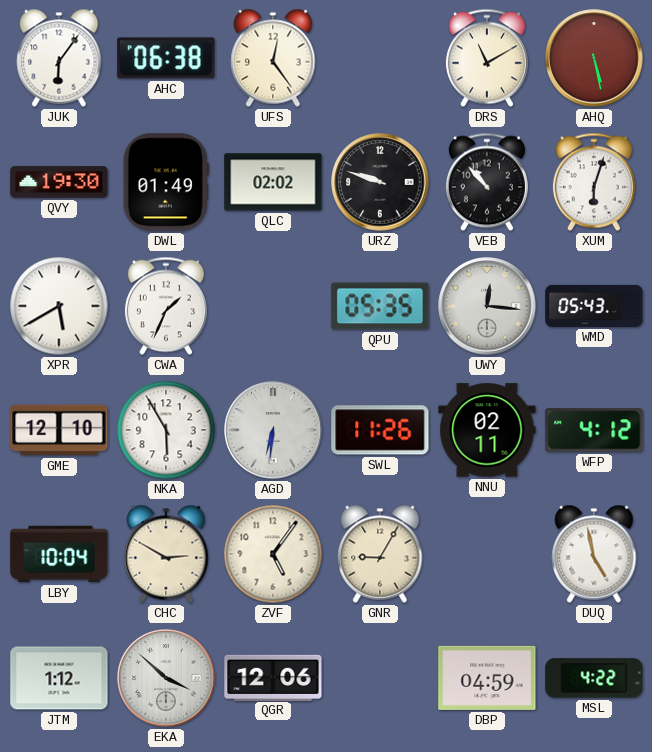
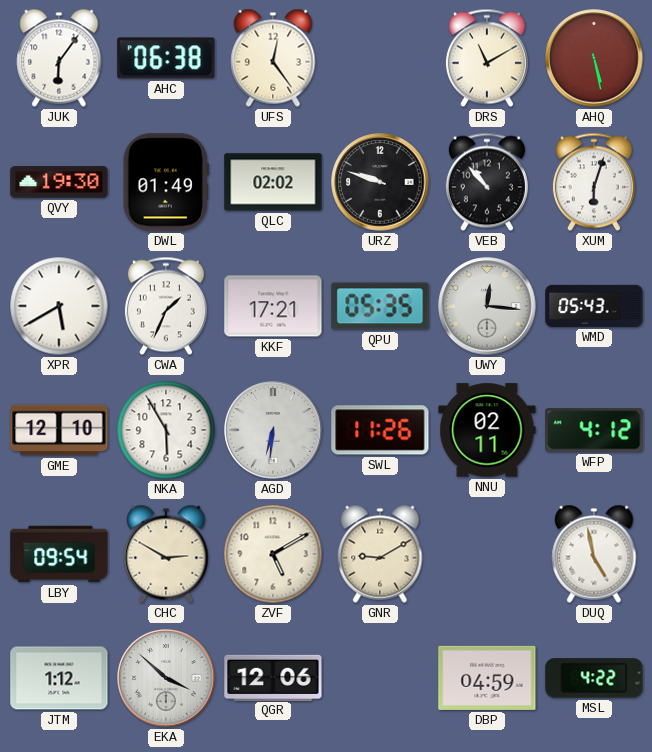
KKF: none -> 17:21 (273, 306)
LBY: 10:04 -> 09:54 (59, 554)
ZVF: 5:06 -> 5:10 (273, 554)
GNR: 9:05 -> 9:10 (380, 554)
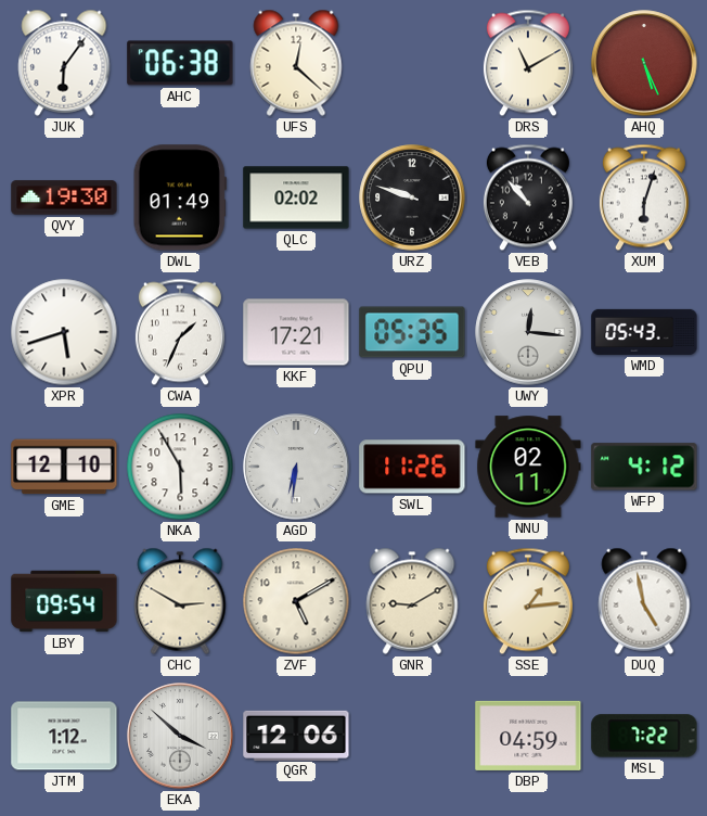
UFS: 12:24 -> 12:22 (296, 63)
AHQ: 5:28 -> 5:26 (644, 63)
XPR: 5:40 -> 5:42 (64, 332)
SSE: none -> 1:14 (528, 601)
MSL: 4:22 -> 7:22 (644, 736)
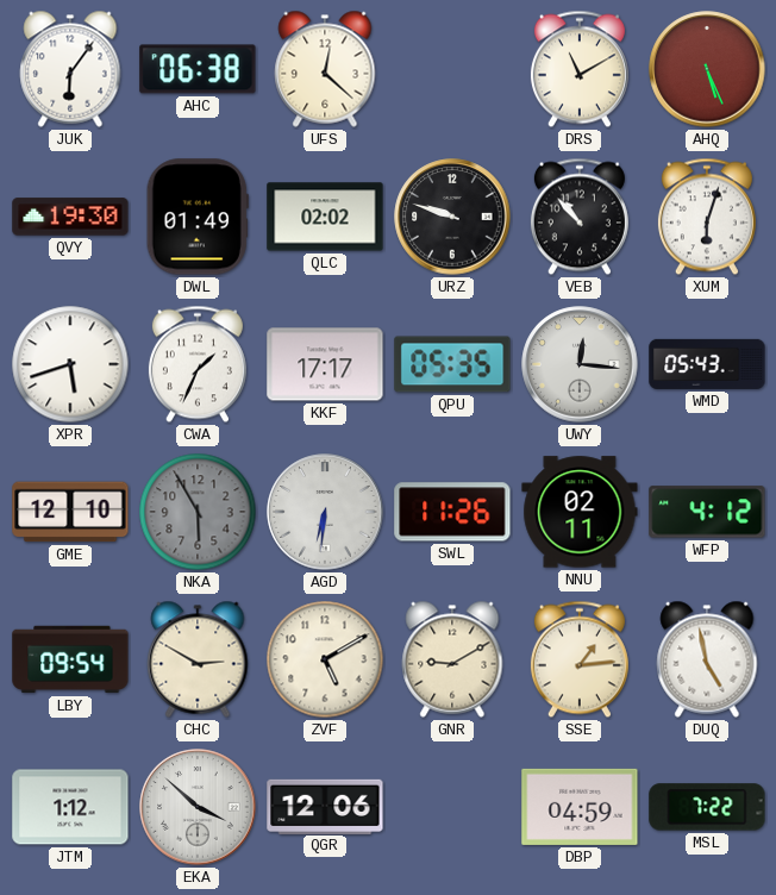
KKF: 17:21 -> 17:17 (325, 364)
NKA dial: white -> grey (198, 512)
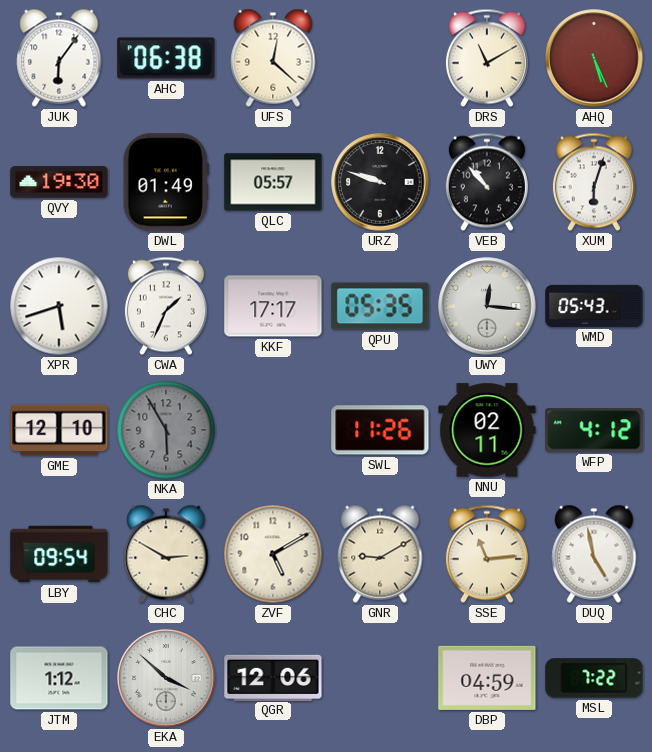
QLC: 02:02 -> 05:57 (273, 182)
AGD: 6:31 -> none (325, 512)
SSE: 1:14 -> 11:14 (487, 554)
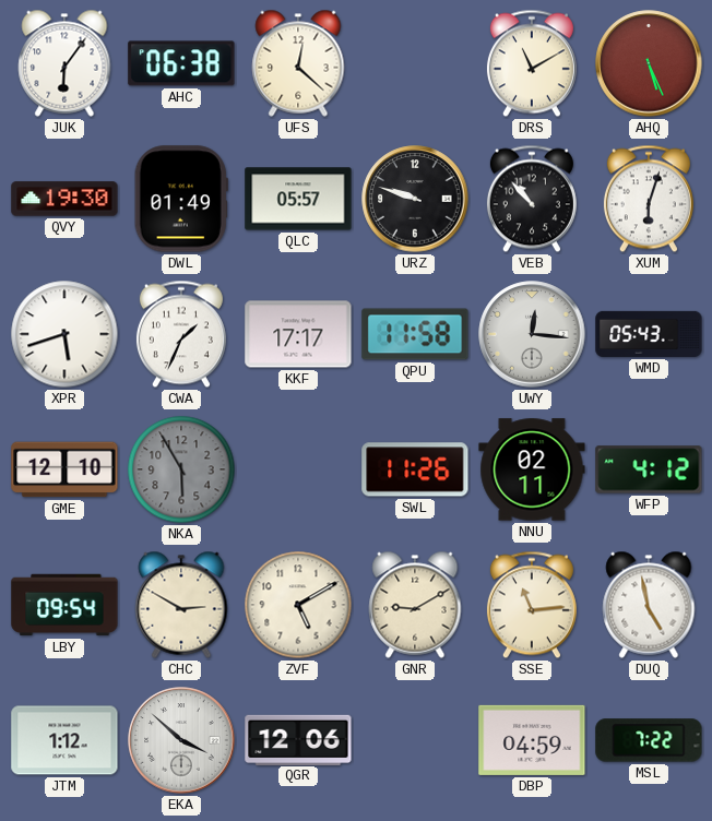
QPU: 05:35 -> 11:58 (415, 334)
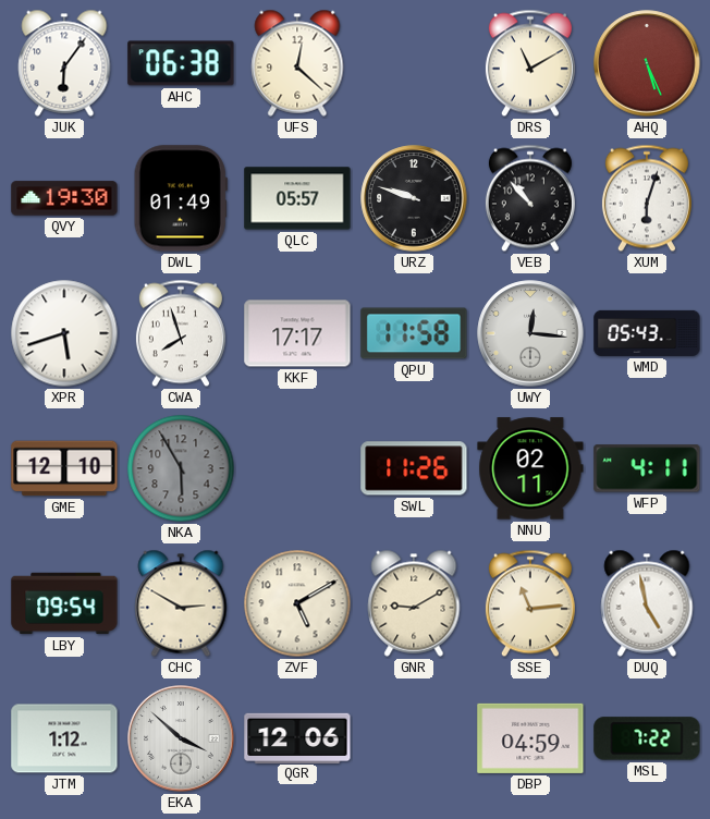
CWA: 1:34 -> 7:57 (181, 333)
WFP: 4:12 -> 4:11 (647, 468)
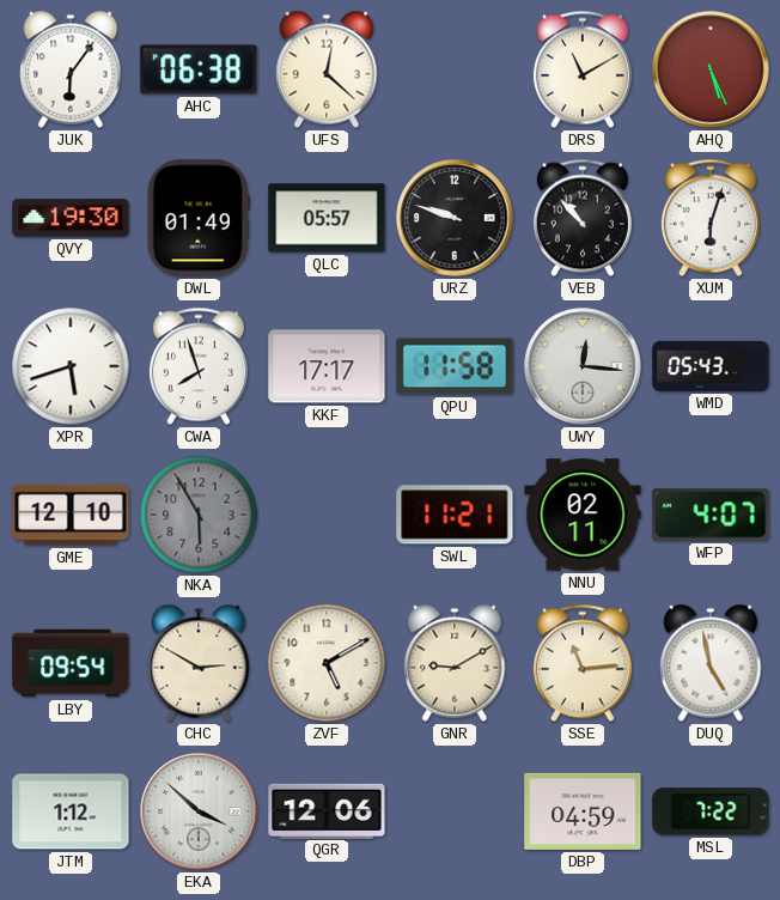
SWL: 11:26 -> 11:21 (455, 515)
WFP: 4:11 -> 4:07 (711, 515)
